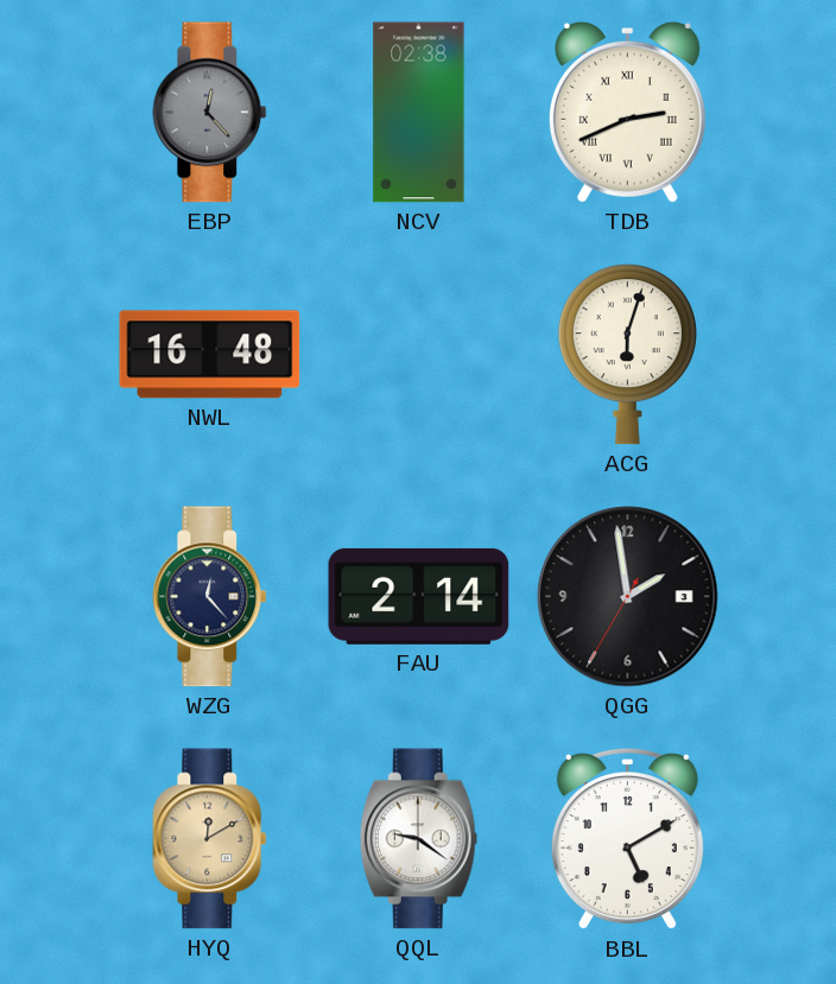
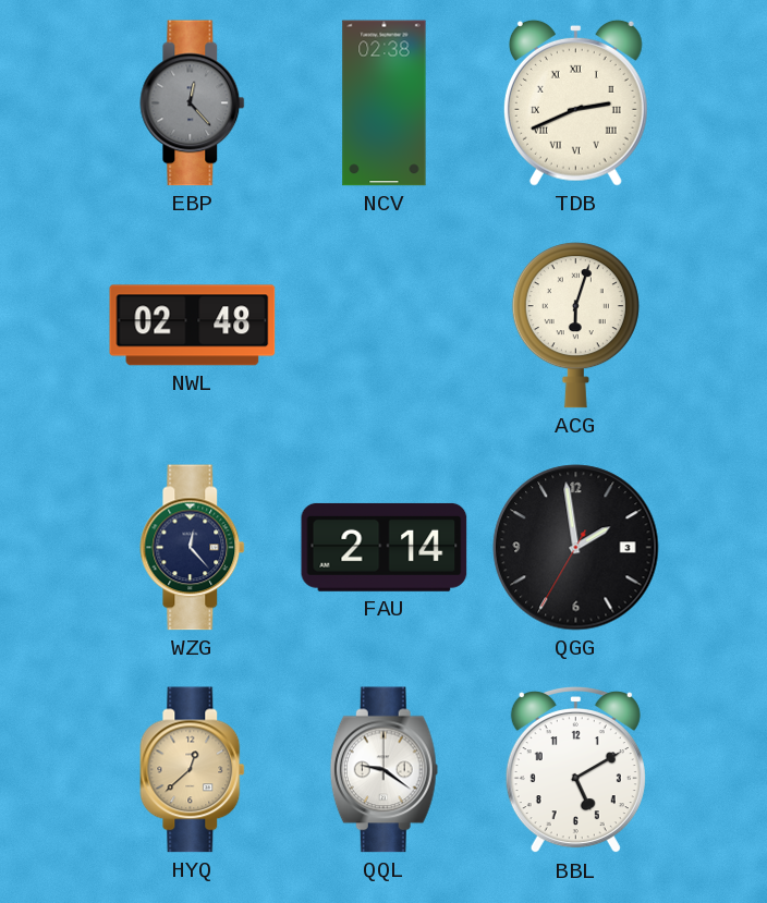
NWL: 16:48 -> 02:48 (193, 326)
HYQ: 12:10 -> 12:38 (193, 770)
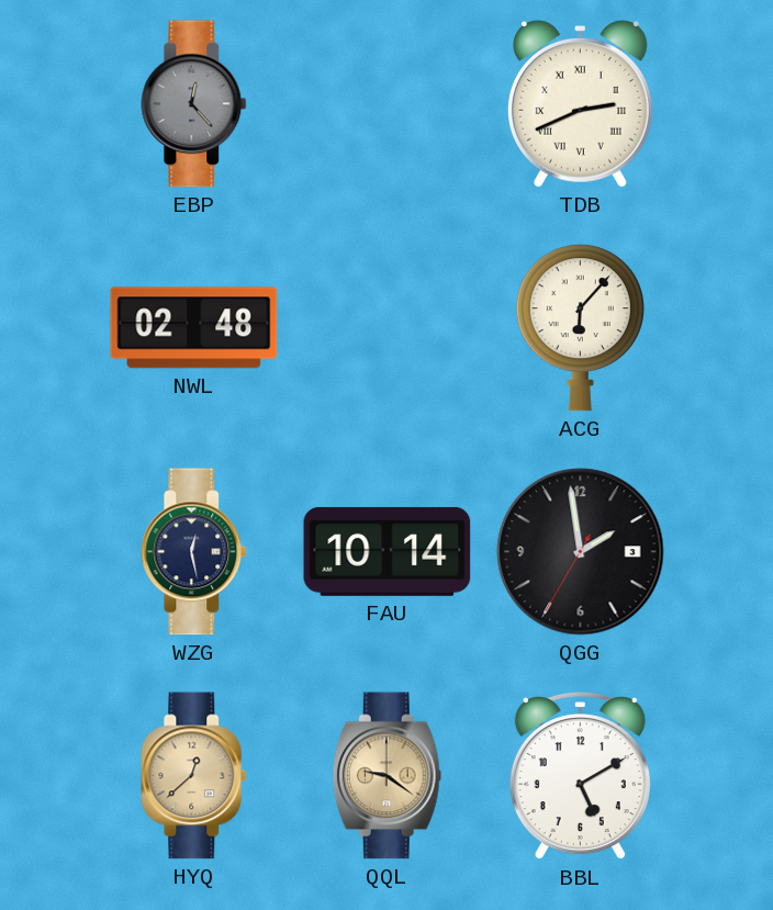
NCV: 02:38 -> none (385, 103)
ACG: 6:03 -> 6:07 (580, 328)
WZG: 12:23 -> 12:28 (194, 552)
FAU: 2:14 -> 10:14 (388, 551)
QQL dial: white -> champagne (386, 776)
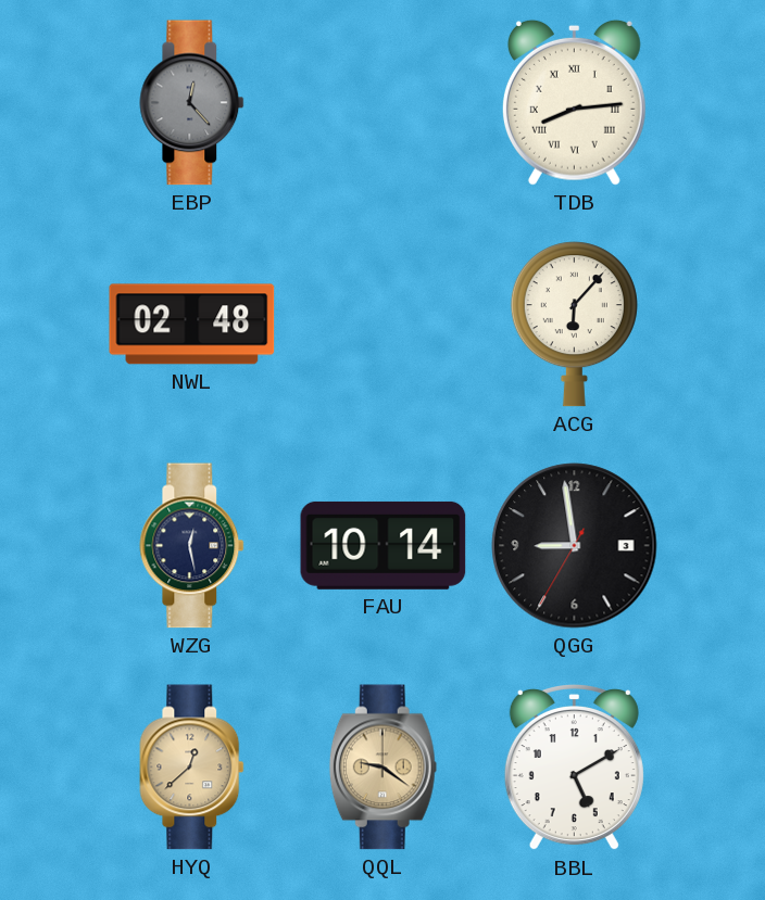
TDB: 2:41 -> 8:14 (574, 102)
QGG: 1:58 -> 8:58 (575, 546)
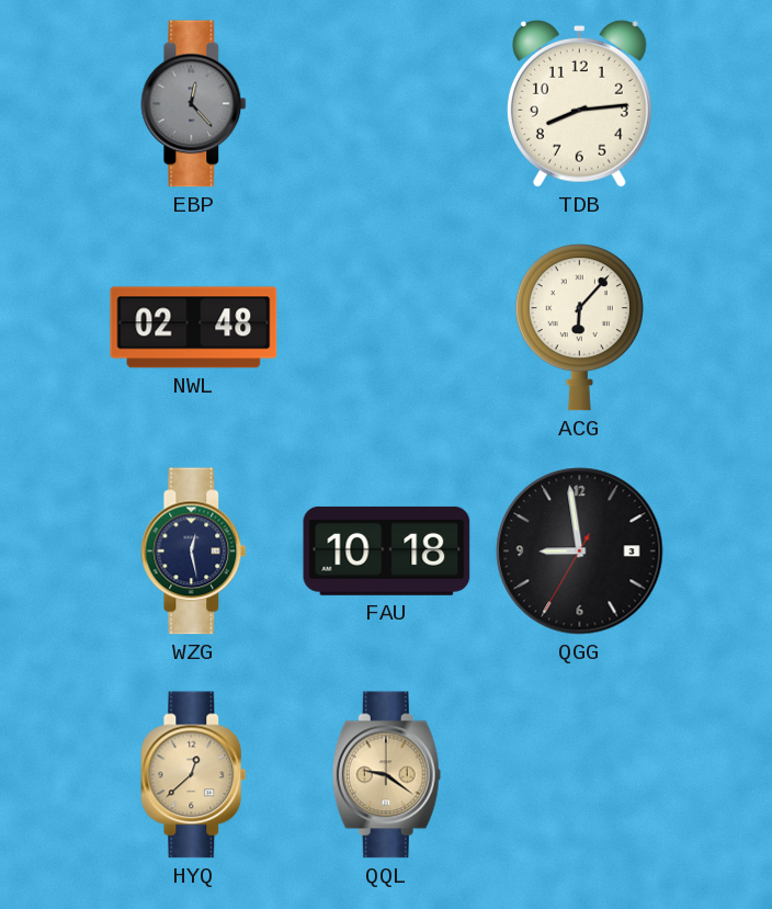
TDB numerals: Roman -> Arabic (579, 103)
FAU: 10:14 -> 10:18 (387, 550)
BBL: 5:10 -> none (574, 769)
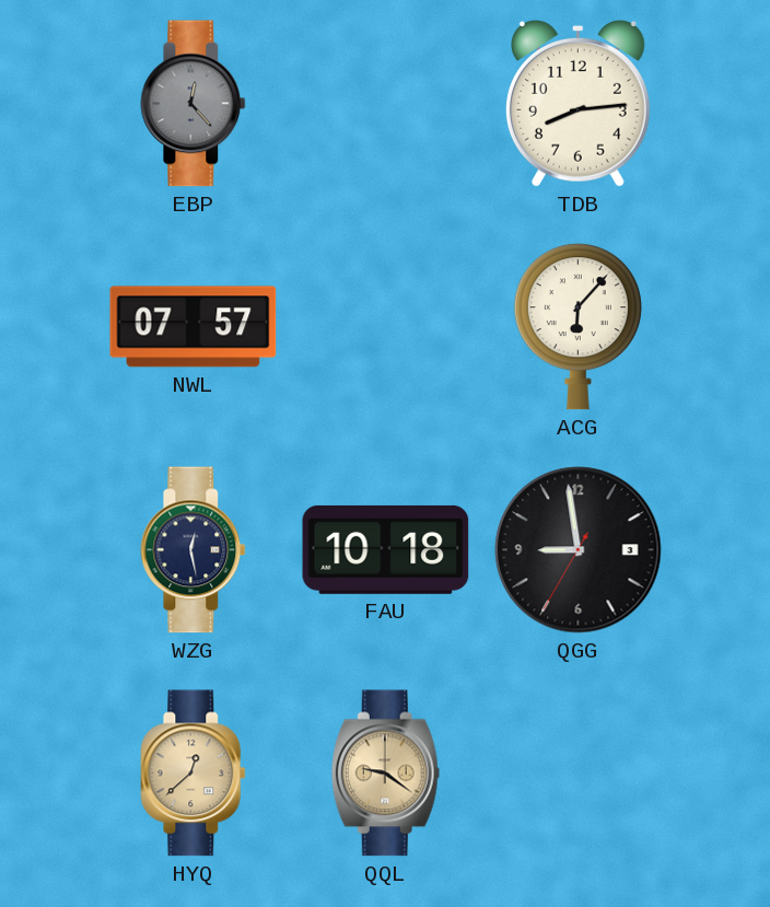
NWL: 02:48 -> 07:57 (194, 327)
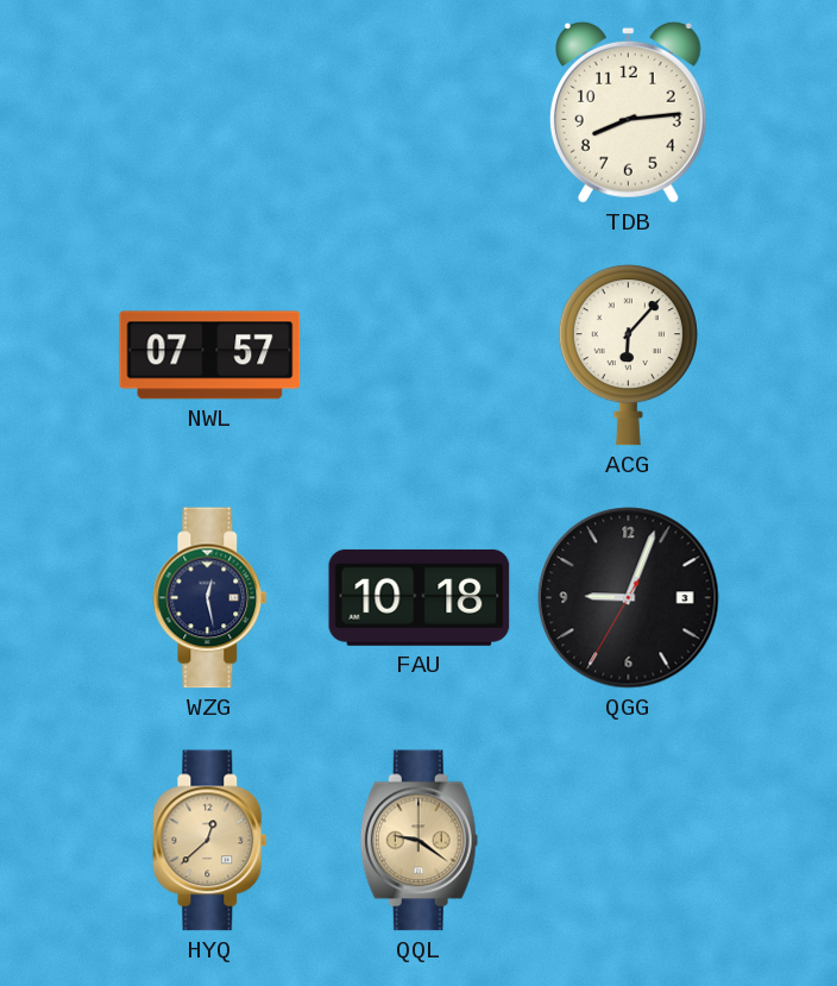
EBP: 12:23 -> none (194, 104)
QGG: 8:58 -> 9:03 (629, 598)
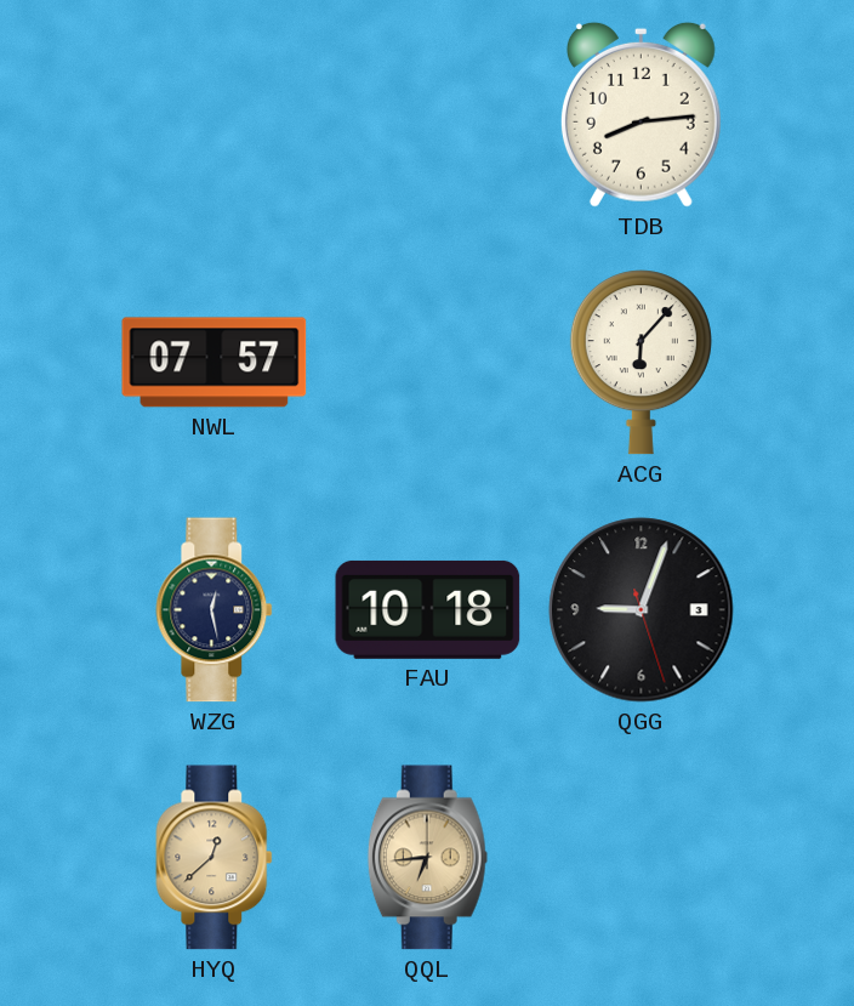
QGG: 9:03:35 -> 9:03:27 (642, 610)
QQL: 9:21 -> 6:44 (427, 858)
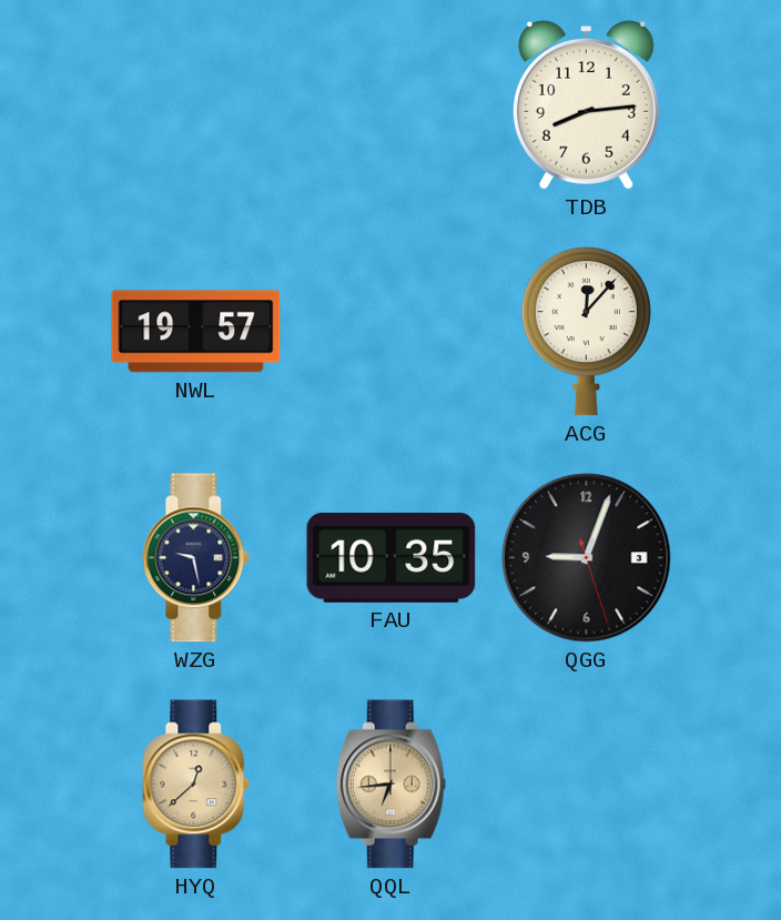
NWL: 07:57 -> 19:57 (196, 332)
ACG: 6:07 -> 12:07 (586, 332)
WZG: 12:28 -> 9:28 (196, 558)
FAU: 10:18 -> 10:35 (392, 557)
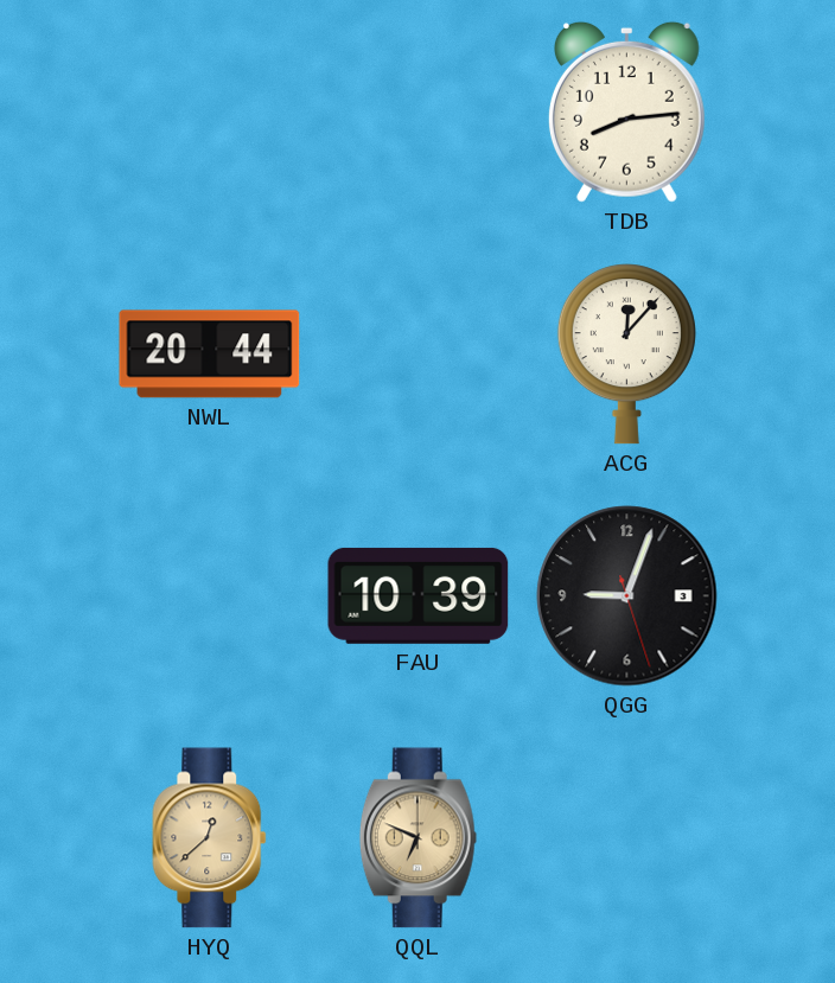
NWL: 19:57 -> 20:44 (210, 355)
WZG: 9:28 -> none (196, 558)
FAU: 10:35 -> 10:39 (419, 595)
QQL: 6:44 -> 6:49 (417, 838)
